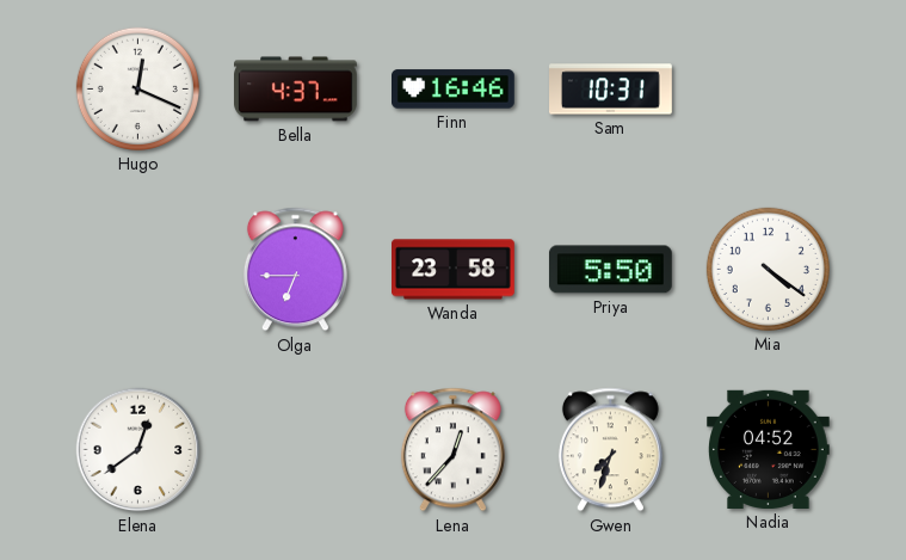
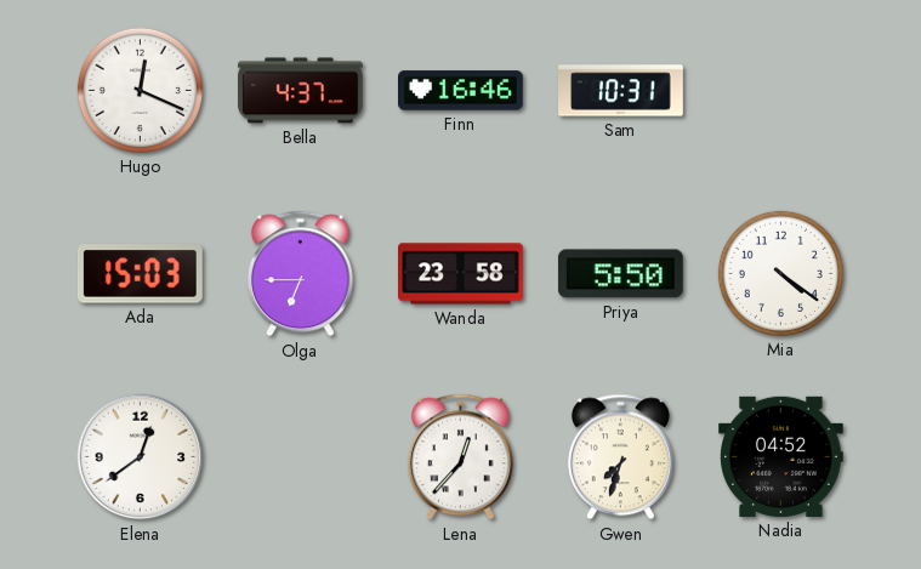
Ada: none -> 15:03 (140, 274)
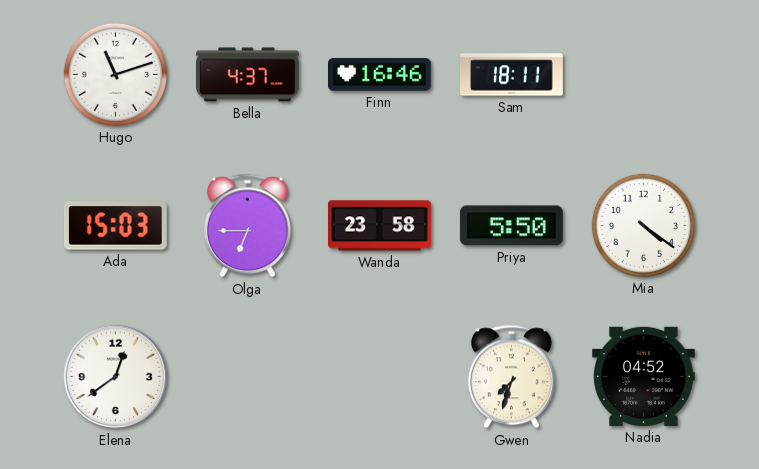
Hugo: 12:19 -> 11:12 (115, 74)
Sam: 10:31 -> 18:11 (512, 75)
Lena: 12:37 -> none (460, 457)
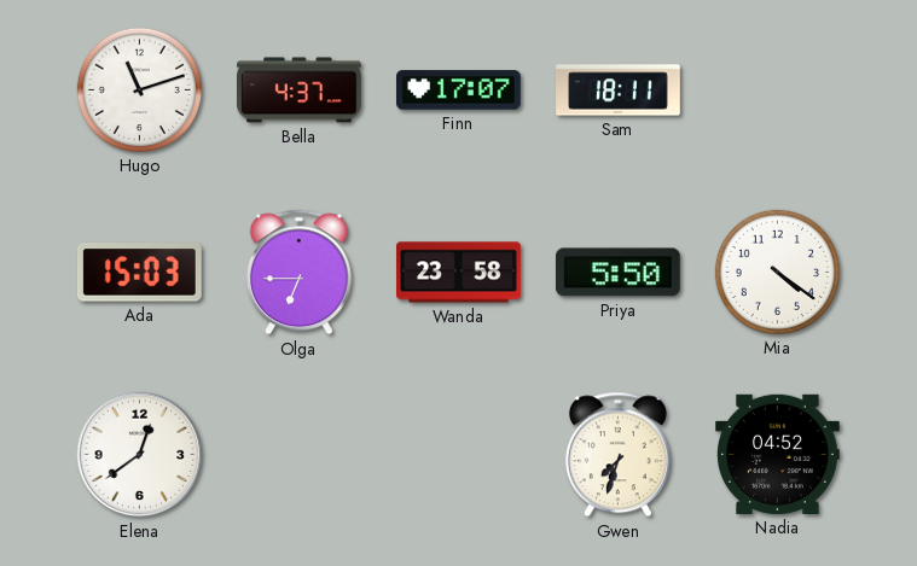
Finn: 16:46 -> 17:07 (459, 91)
